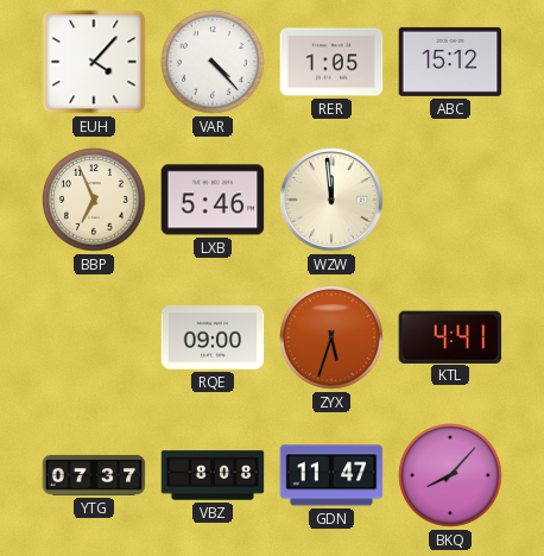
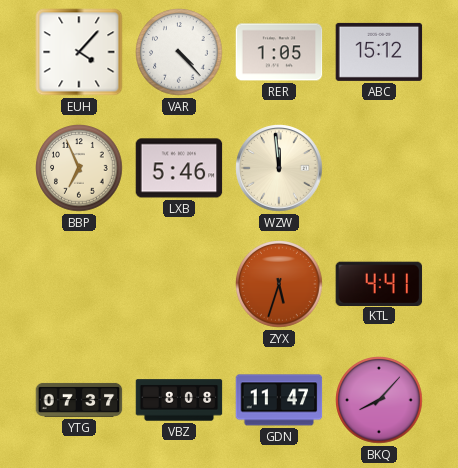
RQE: 09:00 -> none (213, 337)
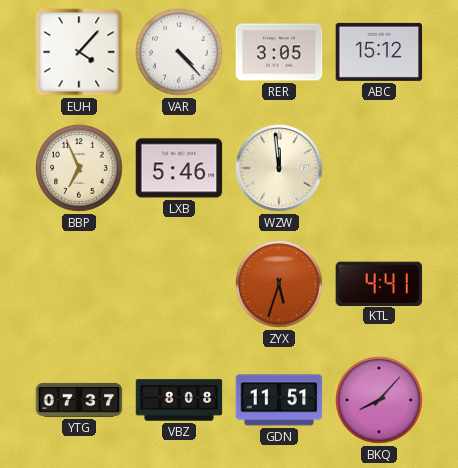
RER: 1:05 -> 3:05 (279, 52)
GDN: 11:47 -> 11:51 (279, 400)
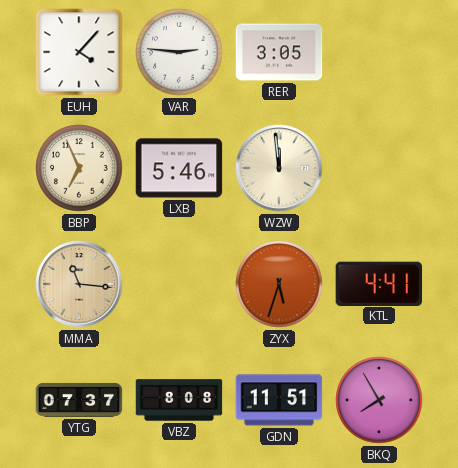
VAR: 4:23 -> 2:46 (179, 52)
ABC: 15:12 -> none (379, 52)
MMA: none -> 11:16 (79, 284)
BKQ: 8:07 -> 7:55 (379, 400)
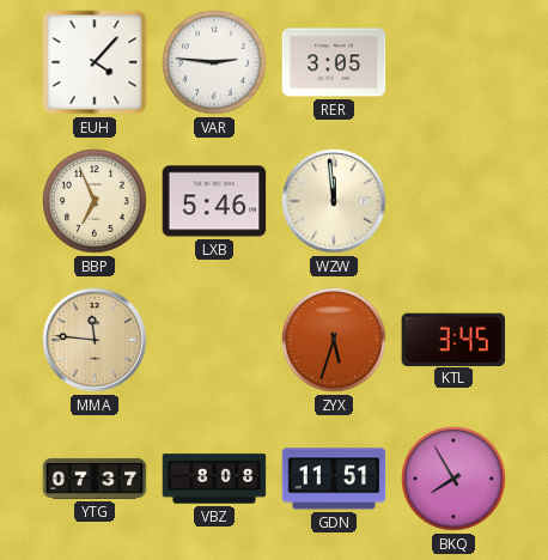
MMA: 11:16 -> 11:46 (95, 340)
KTL: 4:41 -> 3:45 (453, 339)
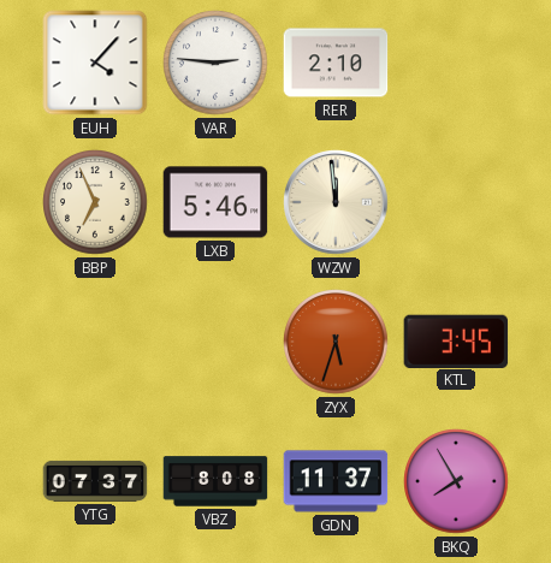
RER: 3:05 -> 2:10 (336, 63)
MMA: 11:46 -> none (95, 340)
GDN: 11:51 -> 11:37 (336, 481)
